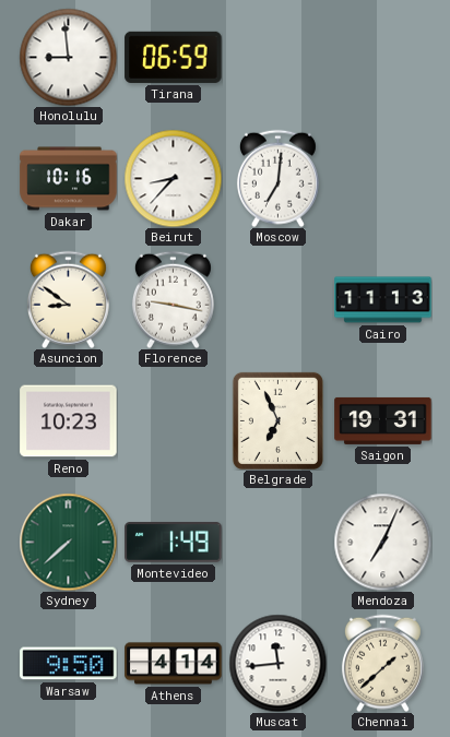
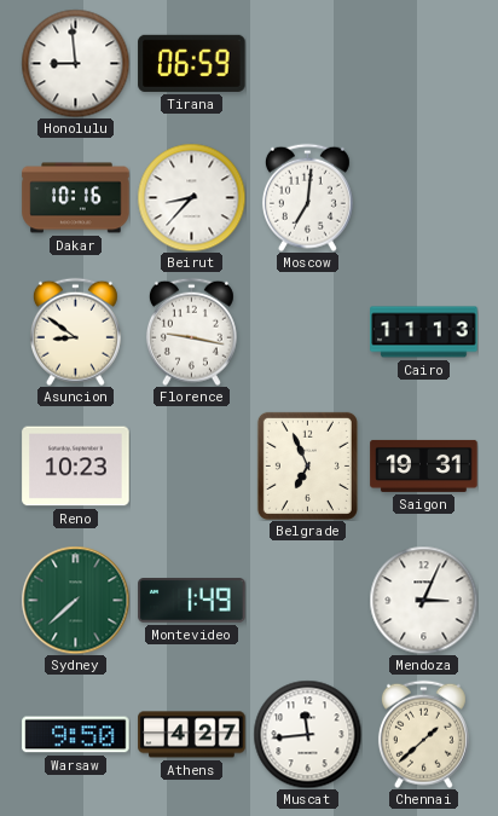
Mendoza: 7:04 -> 3:04 (423, 600)
Athens: 4:14 -> 4:27 (192, 735)
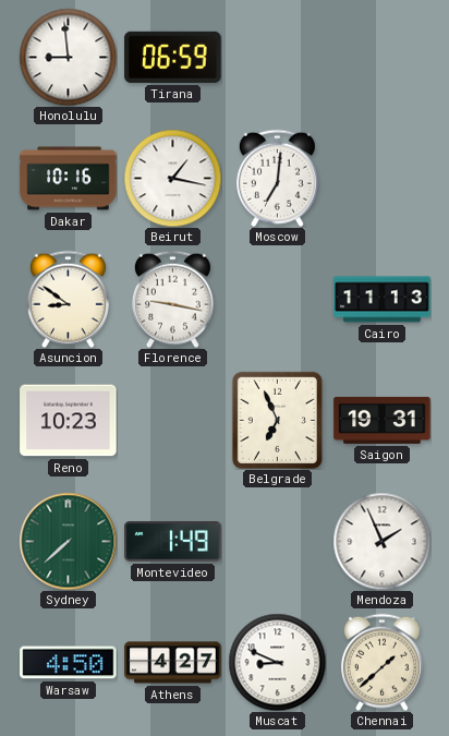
Beirut: 8:37 -> 1:17 (172, 178)
Mendoza: 3:04 -> 1:56 (381, 541)
Warsaw: 9:50 -> 4:50 (69, 663)
Muscat: 11:44 -> 8:49 (277, 662)
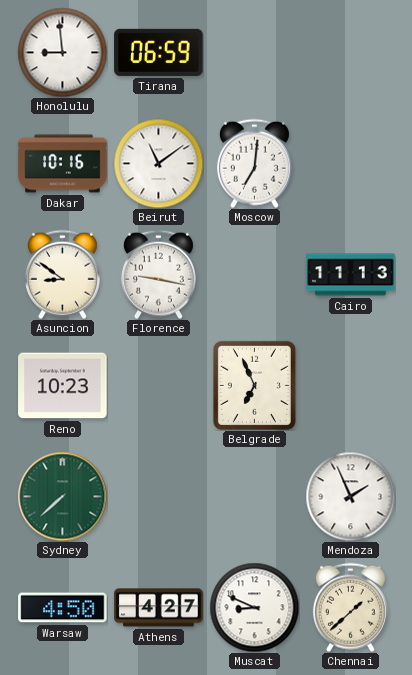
Beirut: 1:17 -> 11:09 (158, 163)
Saigon: 19:31 -> none (383, 420)
Montevideo: 1:49 -> none (173, 542)
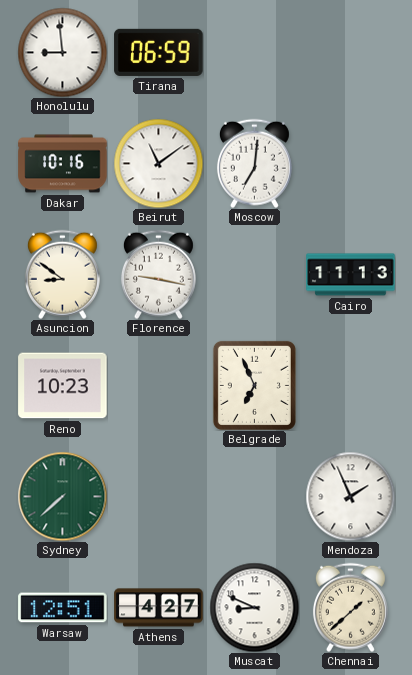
Warsaw: 4:50 -> 12:51 (63, 608)
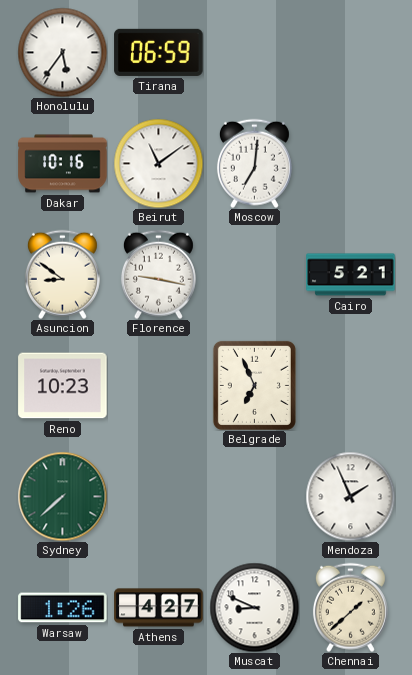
Honolulu: 8:59 -> 5:36 (62, 52)
Cairo: 11:13 -> 5:21 (351, 275)
Warsaw: 12:51 -> 1:26 (63, 608)
